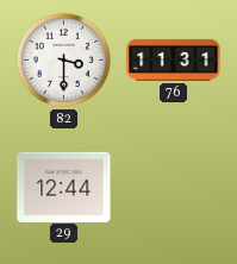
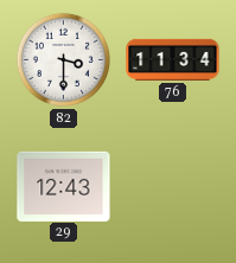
76: 11:31 -> 11:34 (173, 59)
29: 12:44 -> 12:43 (64, 186)
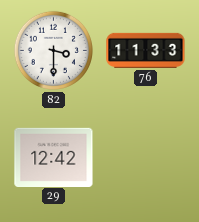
76: 11:34 -> 11:33 (146, 50)
29: 12:43 -> 12:42 (54, 157)
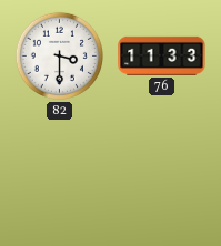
29: 12:42 -> none (54, 157)
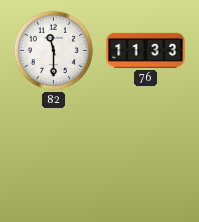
82: 3:30 -> 11:30 (53, 50)
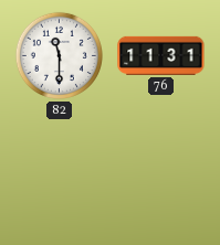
76: 11:33 -> 11:31 (161, 55)
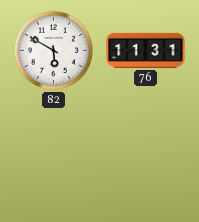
82: 11:30 -> 5:50 (53, 50)
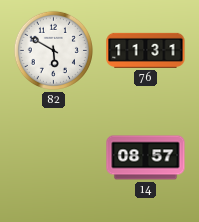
14: none -> 08:57 (146, 158)
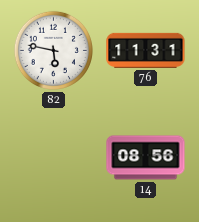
82: 5:50 -> 5:47 (53, 50)
14: 08:57 -> 08:56 (146, 158)
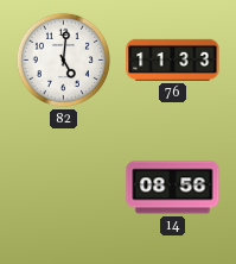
82: 5:47 -> 5:01 (63, 59)
76: 11:31 -> 11:33 (173, 59)
